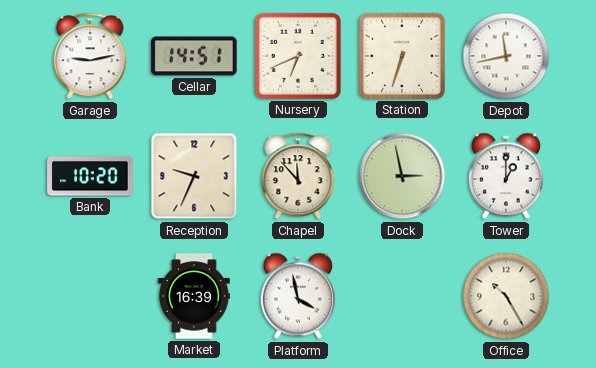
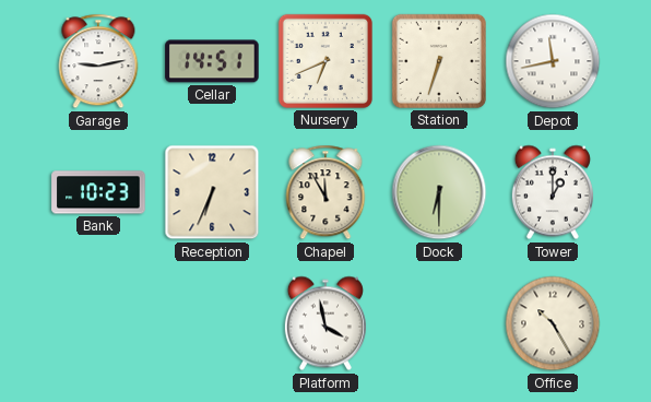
Bank: 10:20 -> 10:23 (98, 192)
Reception: 9:34 -> 6:34 (212, 192)
Chapel: 11:53 -> 11:55 (325, 192)
Dock: 2:58 -> 6:30 (439, 192)
Market: 16:39 -> none (194, 296)
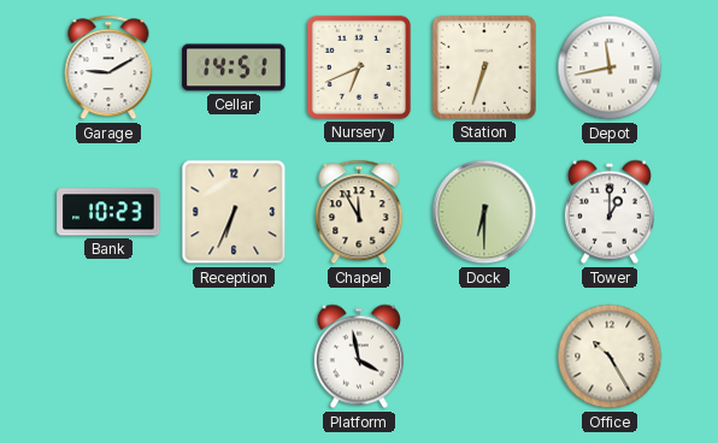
Garage: 9:13 -> 9:10 (108, 67)
